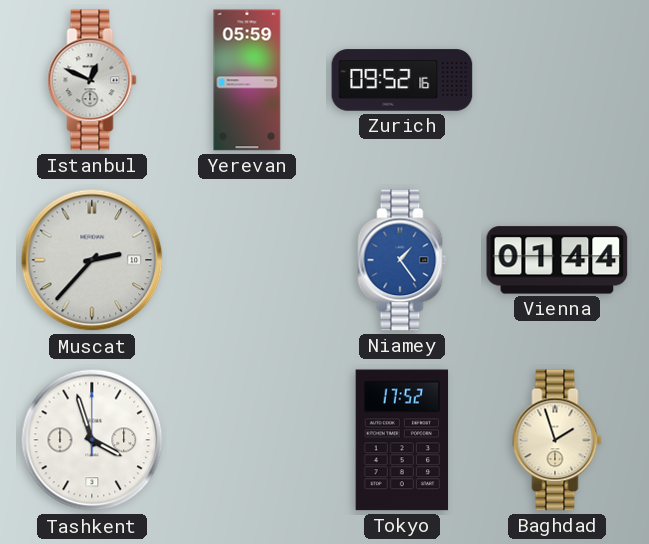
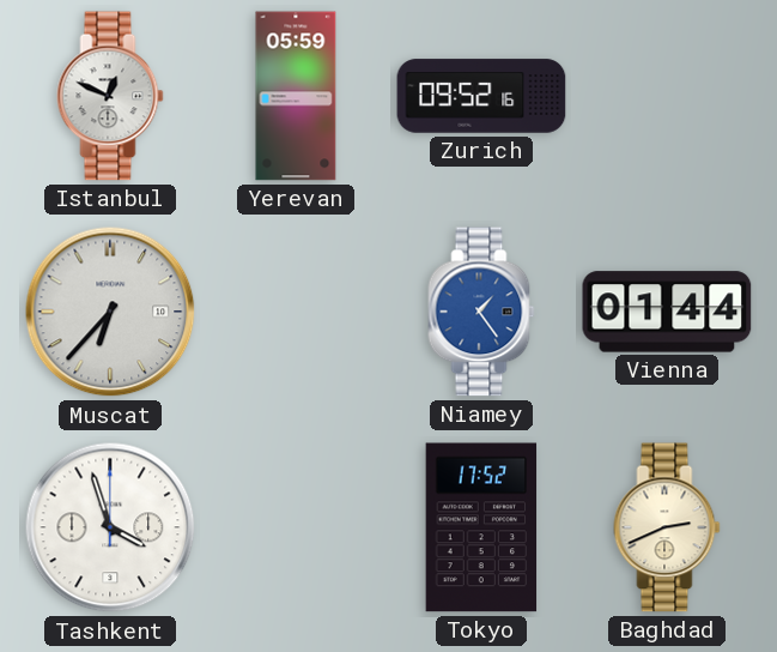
Muscat: 2:37 -> 6:37 (110, 312)
Baghdad: 1:57 -> 2:41 (667, 527)
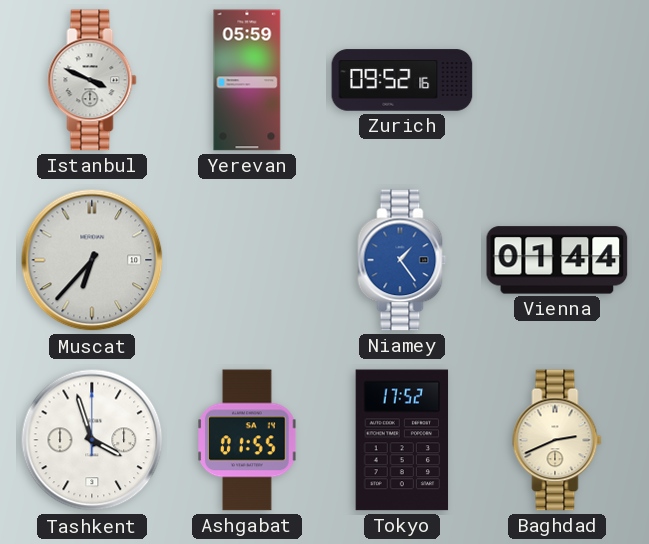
Istanbul: 12:49 -> 3:49 (92, 80)
Ashgabat: none -> 01:55 (247, 440)
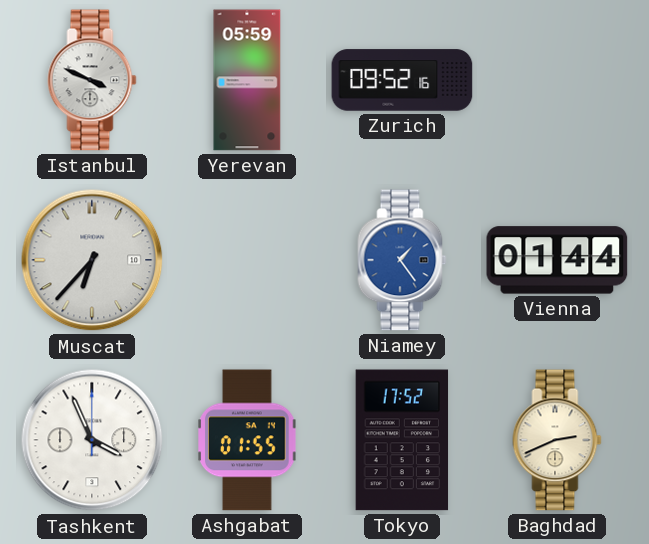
Tashkent: 3:57 -> 3:56 (92, 440)
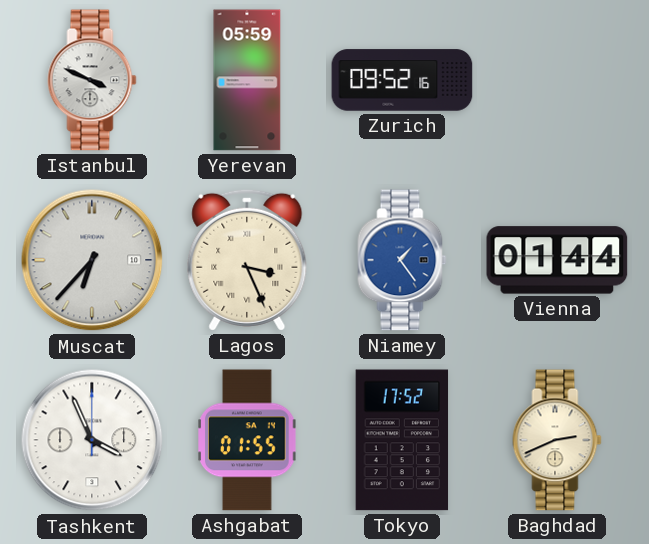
Lagos: none -> 3:26 (247, 260)
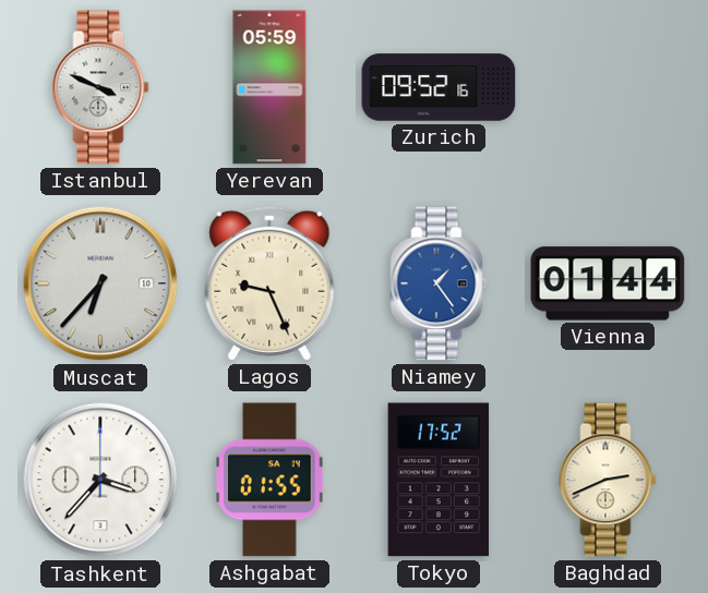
Lagos: 3:26 -> 9:26 (269, 283)
Tashkent: 3:56 -> 3:37 (100, 480)
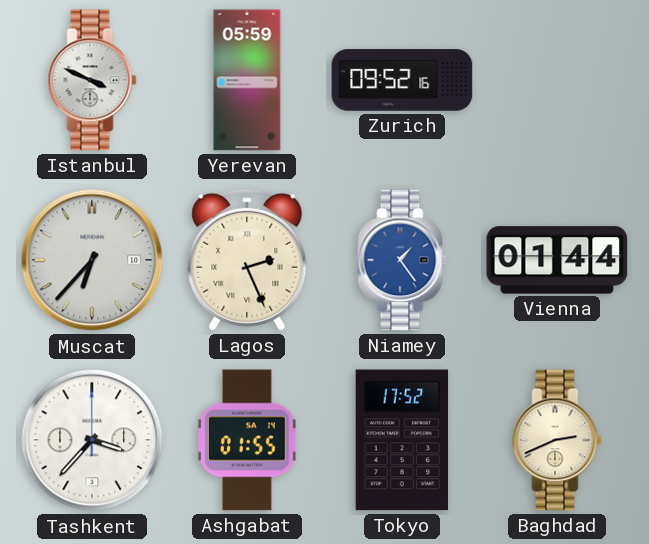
Lagos: 9:26 -> 2:26 (247, 260)
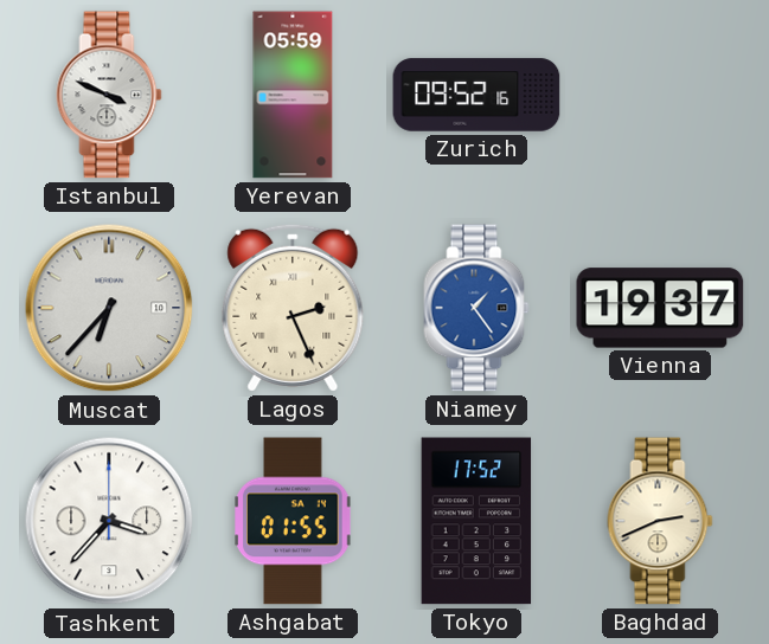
Vienna: 01:44 -> 19:37 (660, 308)
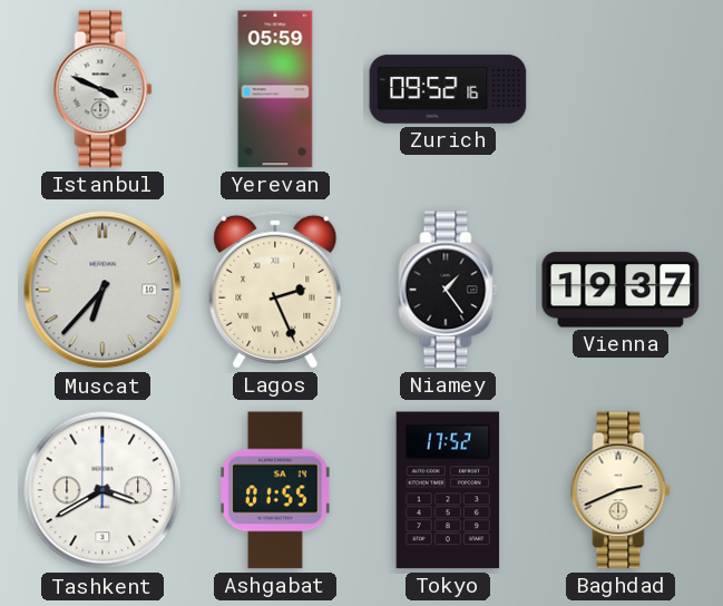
Niamey dial: blue -> black (448, 290)
Tashkent: 3:37 -> 3:40 (102, 490)
